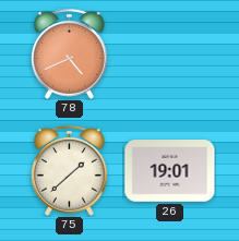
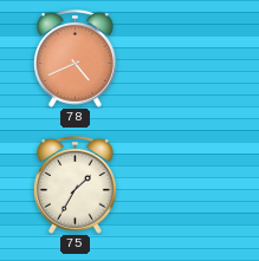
75: 1:38 -> 1:35 (75, 184)
26: 19:01 -> none (170, 171)
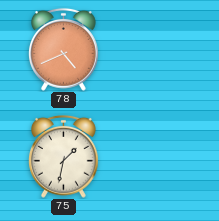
75: 1:35 -> 1:32 (63, 156)
